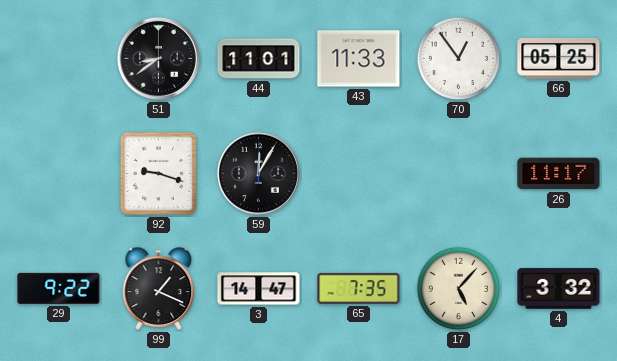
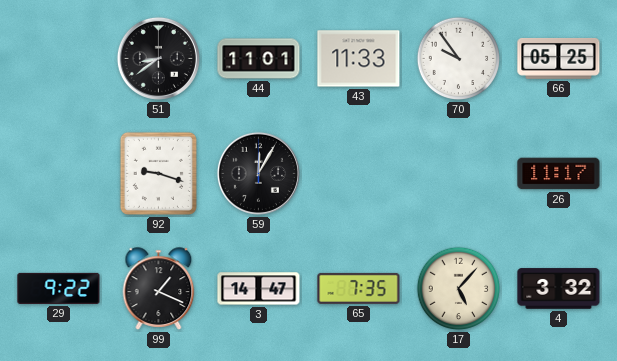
70: 12:54 -> 9:54 (459, 59)
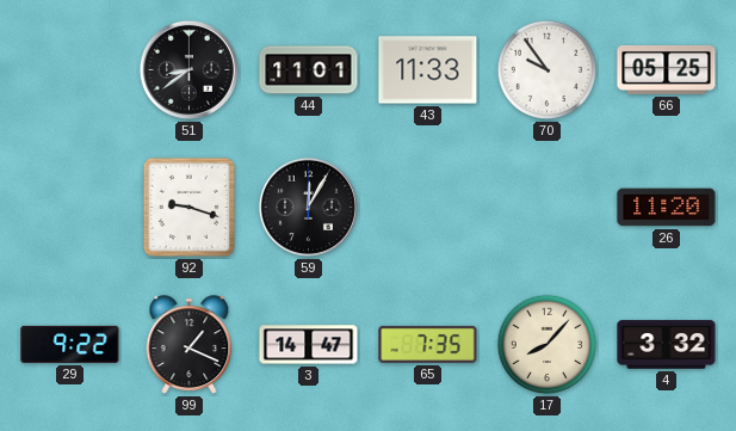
26: 11:17 -> 11:20 (667, 208)
17: 5:07 -> 8:07 (548, 345)
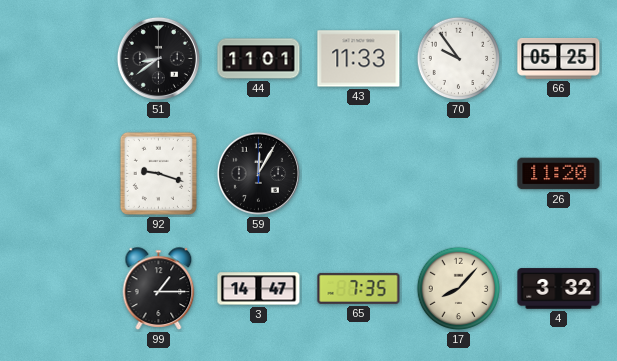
29: 9:22 -> none (70, 344)
99: 1:19 -> 1:15 (159, 289)
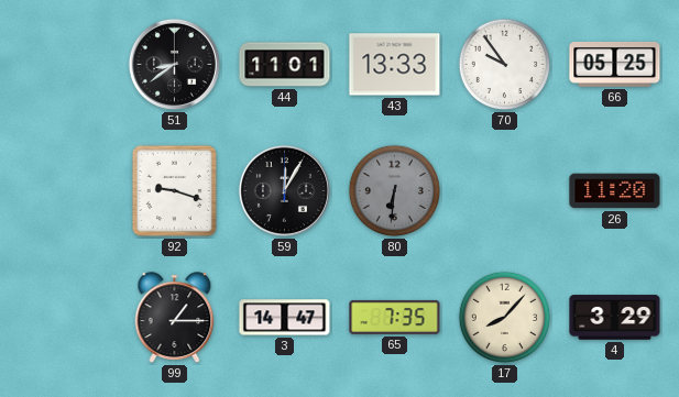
43: 11:33 -> 13:33 (395, 65)
80: none -> 6:31 (395, 191)
4: 3:32 -> 3:29 (615, 318)
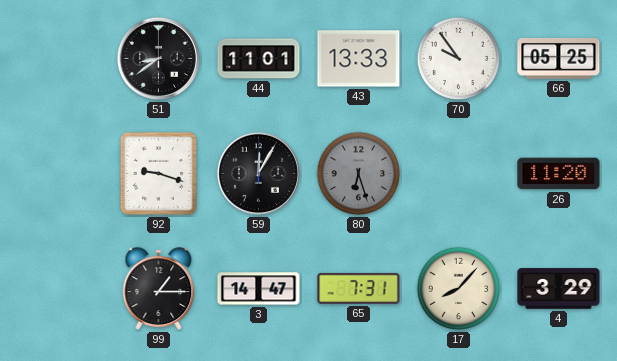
80: 6:31 -> 6:27 (359, 174)
65: 7:35 -> 7:31 (359, 288)
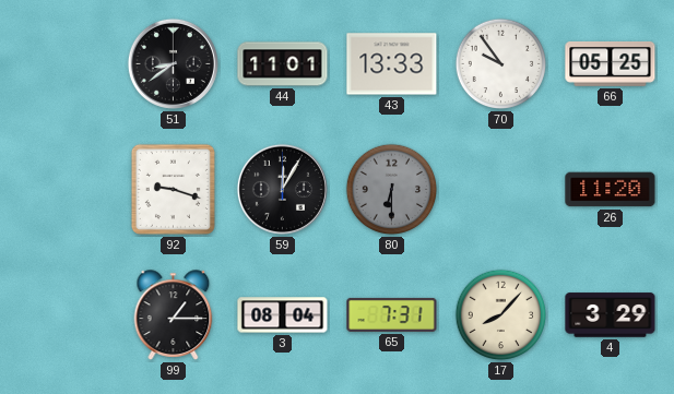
80: 6:27 -> 6:30 (392, 190)
3: 14:47 -> 08:04 (283, 315)
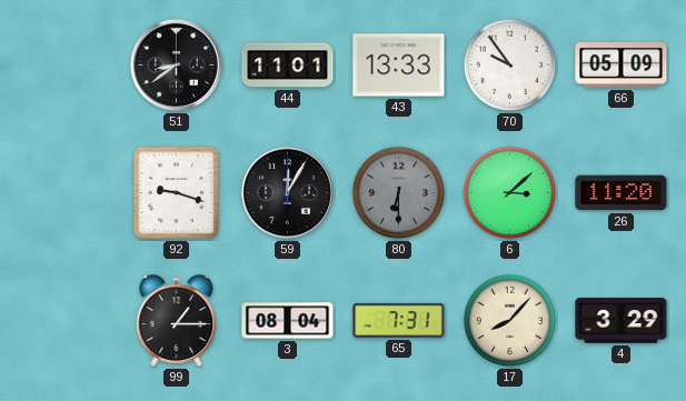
66: 05:25 -> 05:09 (622, 64)
6: none -> 3:08 (510, 193)
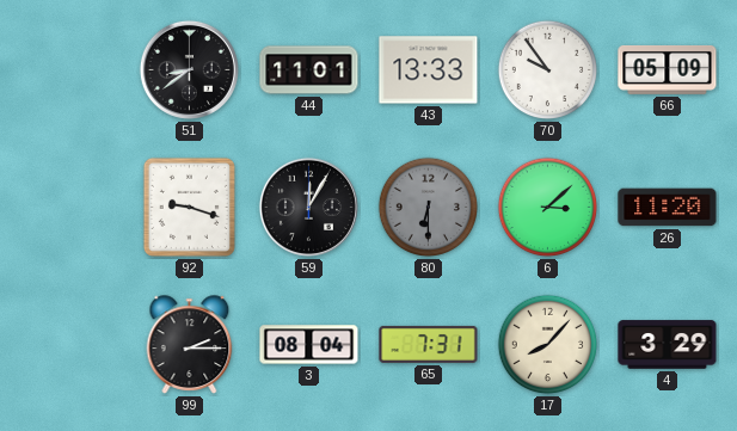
99: 1:15 -> 2:15 (190, 345)
